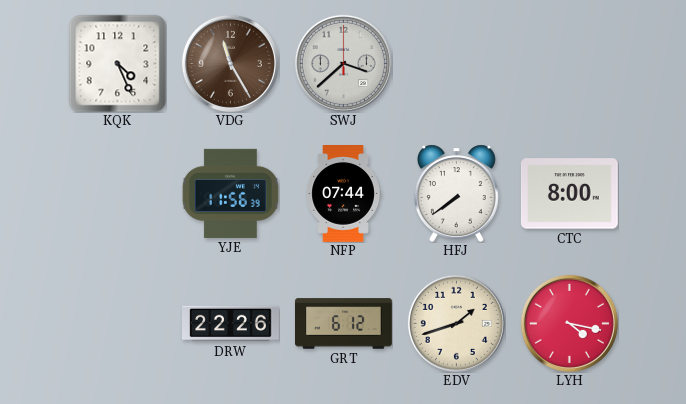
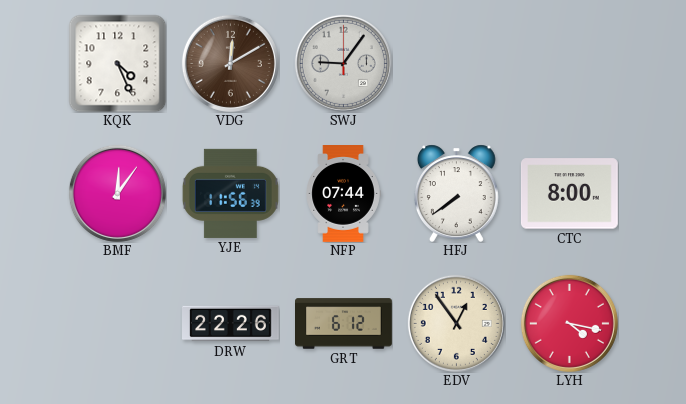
VDG: 11:25 -> 12:10 (230, 63)
SWJ: 3:38 -> 9:06 (343, 63)
BMF: none -> 12:06 (117, 193)
EDV: 1:42 -> 12:54 (456, 323)
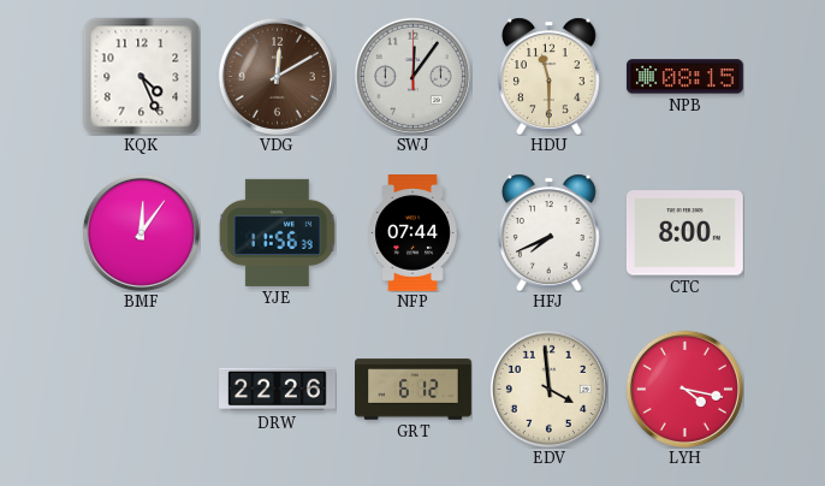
SWJ: 9:06 -> 12:06 (412, 76)
HDU: none -> 11:30 (548, 76)
NPB: none -> 08:15 (685, 77)
HFJ: 7:39 -> 7:41 (548, 232)
EDV: 12:54 -> 3:59 (548, 389)
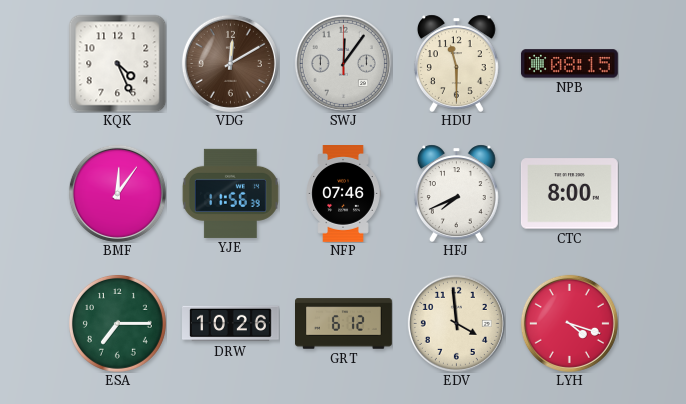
NFP: 07:44 -> 07:46 (343, 194)
ESA: none -> 7:15 (117, 323)
DRW: 22:26 -> 10:26 (231, 324)
LYH: 4:17 -> 4:18 (569, 323)
